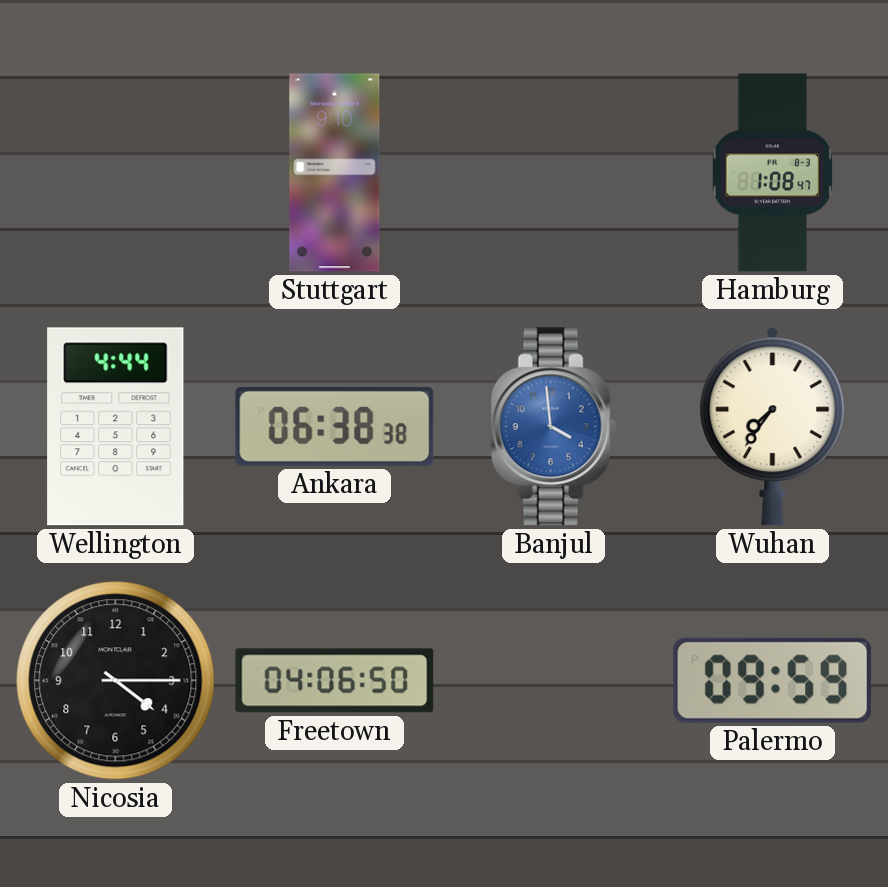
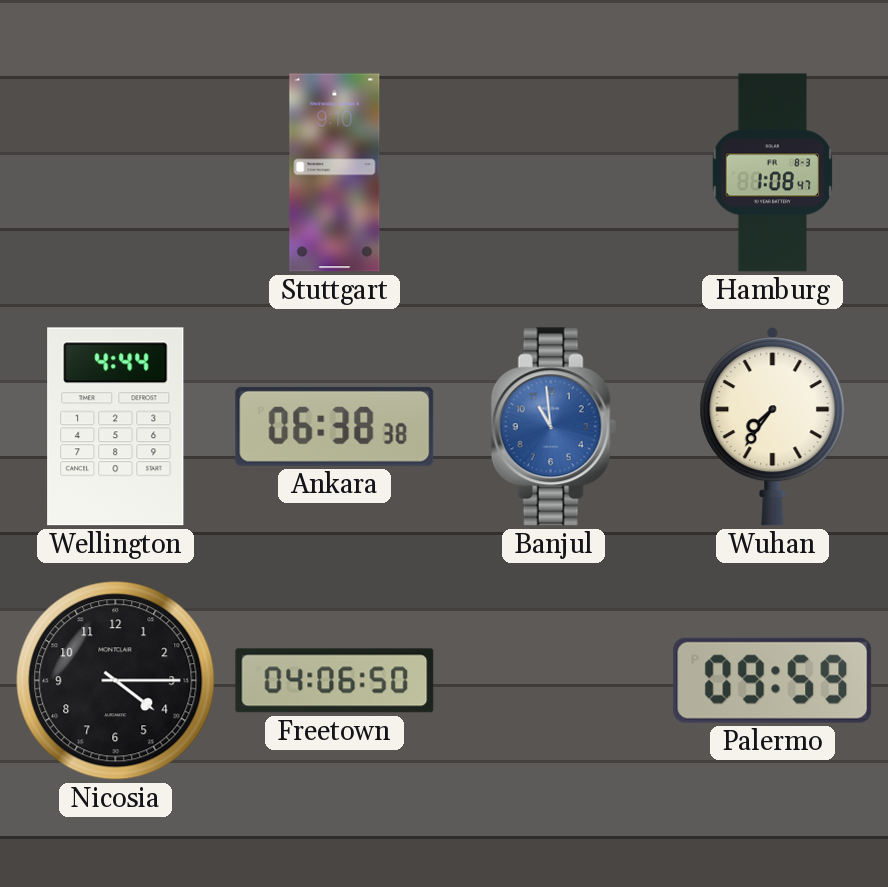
Banjul: 3:59 -> 10:59 (553, 427)
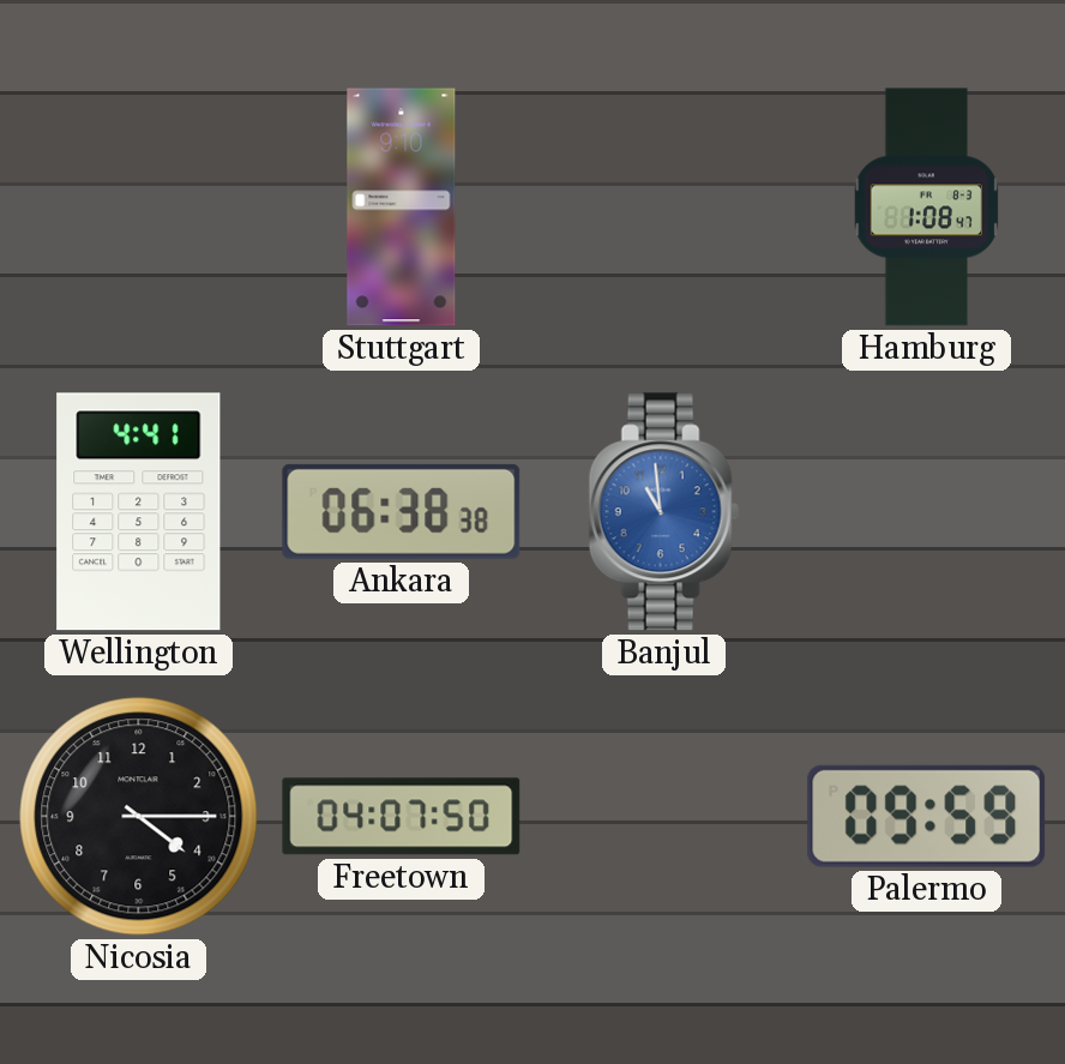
Wellington: 4:44 -> 4:41 (139, 512)
Wuhan: 7:36 -> none (773, 427)
Freetown: 04:06 -> 04:07 (402, 817)
